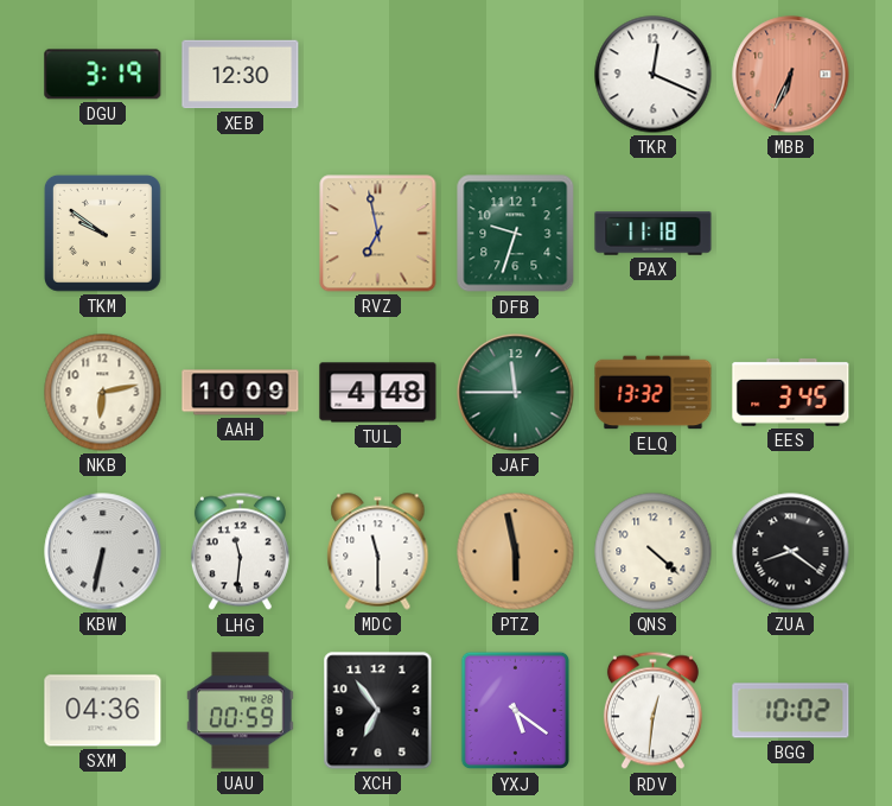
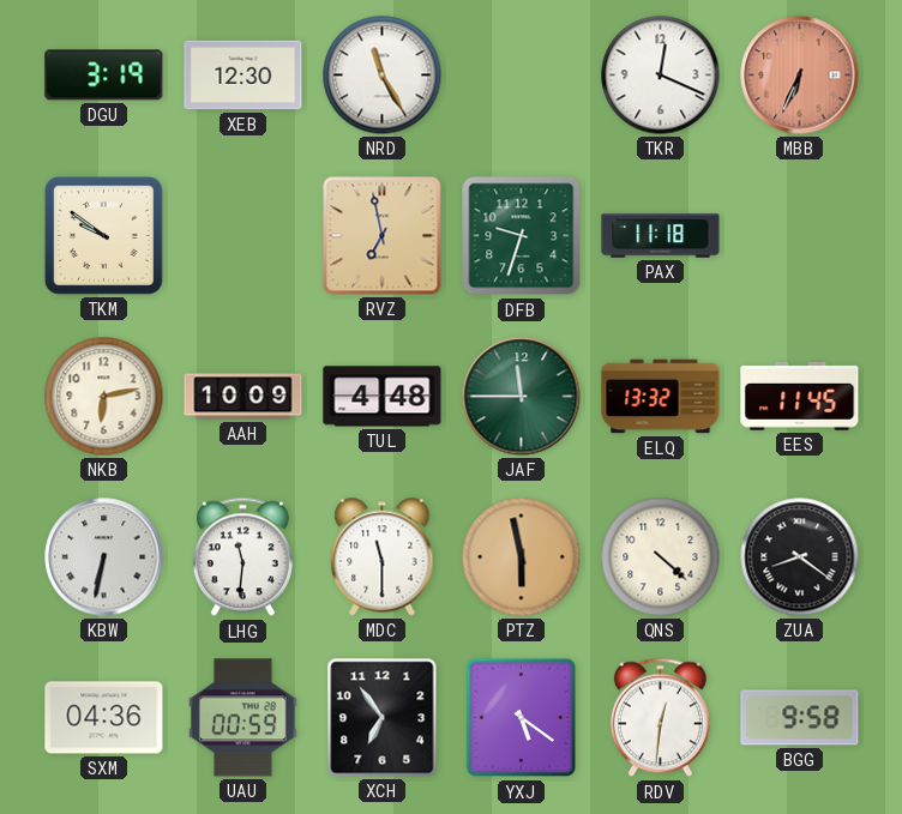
NRD: none -> 11:25 (383, 76)
EES: 3:45 -> 11:45 (800, 397)
BGG: 10:02 -> 9:58 (800, 718)
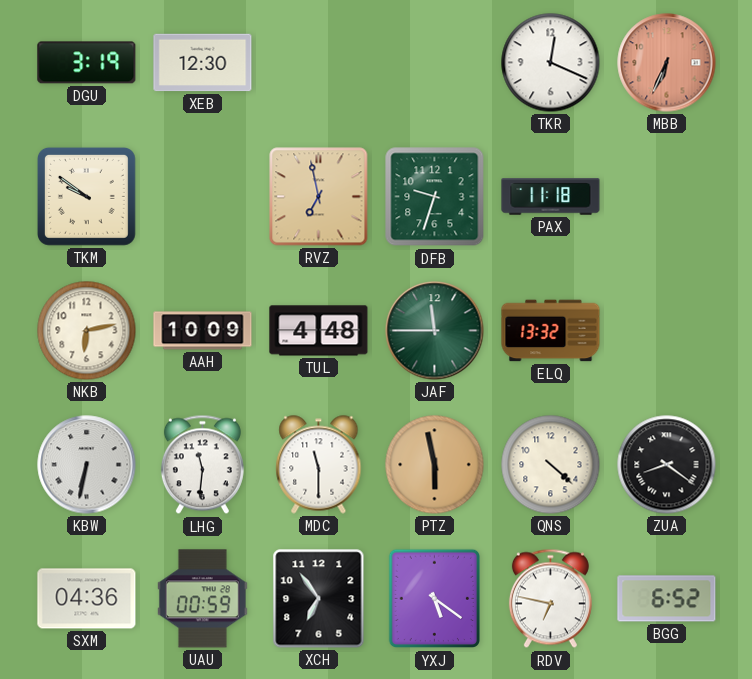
NRD: 11:25 -> none (383, 76)
EES: 11:45 -> none (800, 397)
RDV: 12:31 -> 6:47 (550, 599)
BGG: 9:58 -> 6:52 (667, 599)
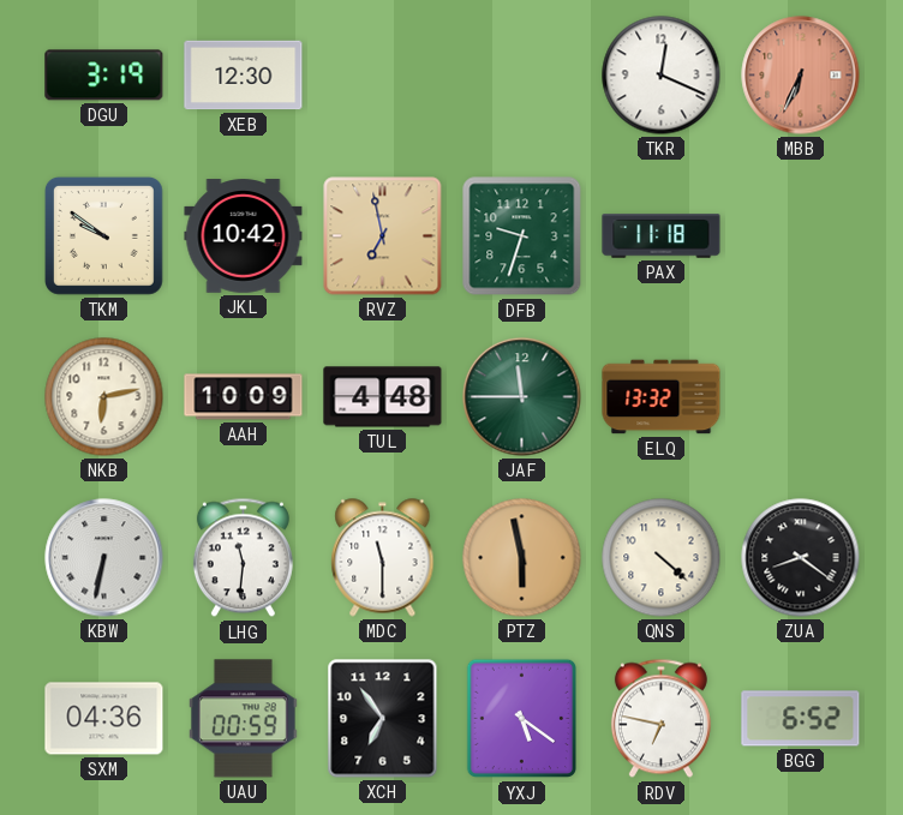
JKL: none -> 10:42 (244, 236)
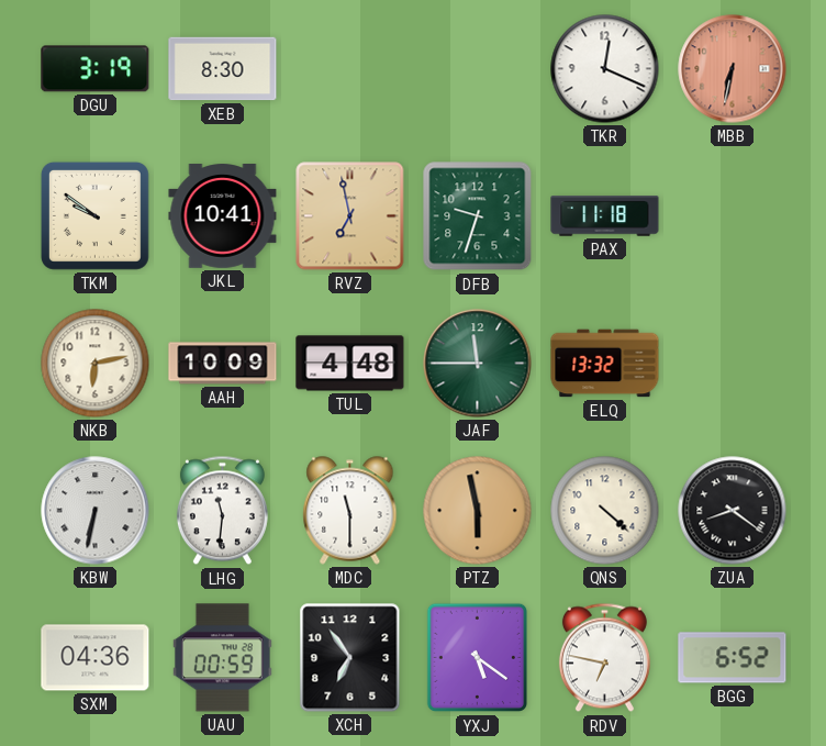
XEB: 12:30 -> 8:30 (223, 69)
MBB: 6:34 -> 6:32 (733, 69)
JKL: 10:42 -> 10:41 (223, 216)
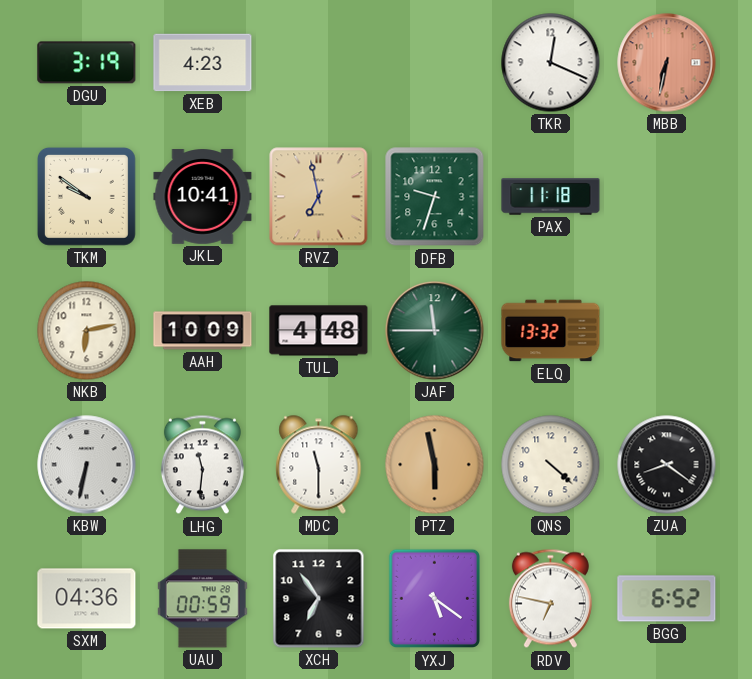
XEB: 8:30 -> 4:23 (203, 63)
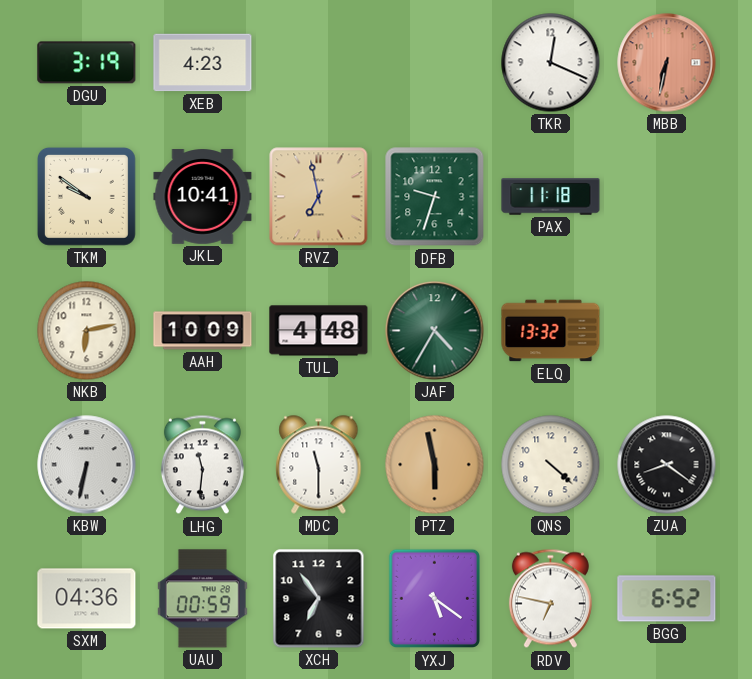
JAF: 11:45 -> 4:35 (435, 331)
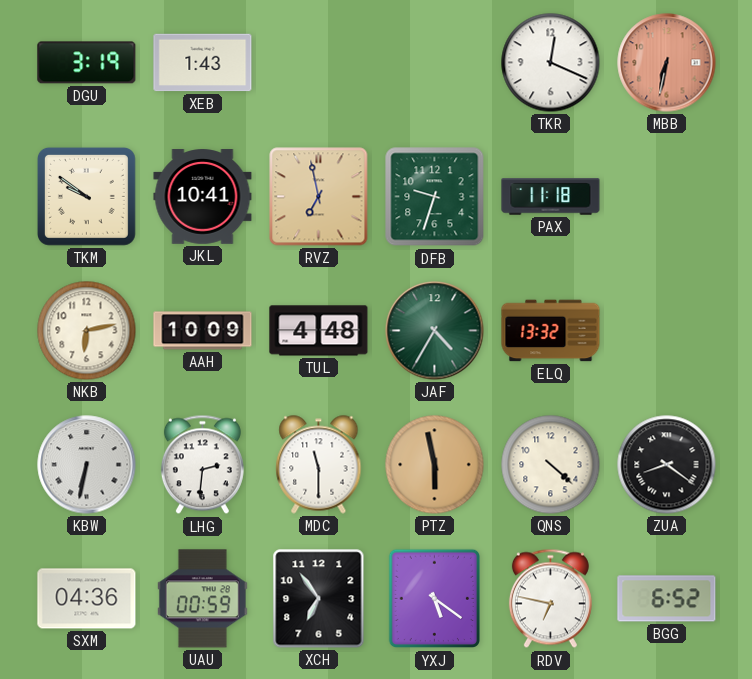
XEB: 4:23 -> 1:43 (203, 63)
LHG: 11:31 -> 2:31 (202, 465)
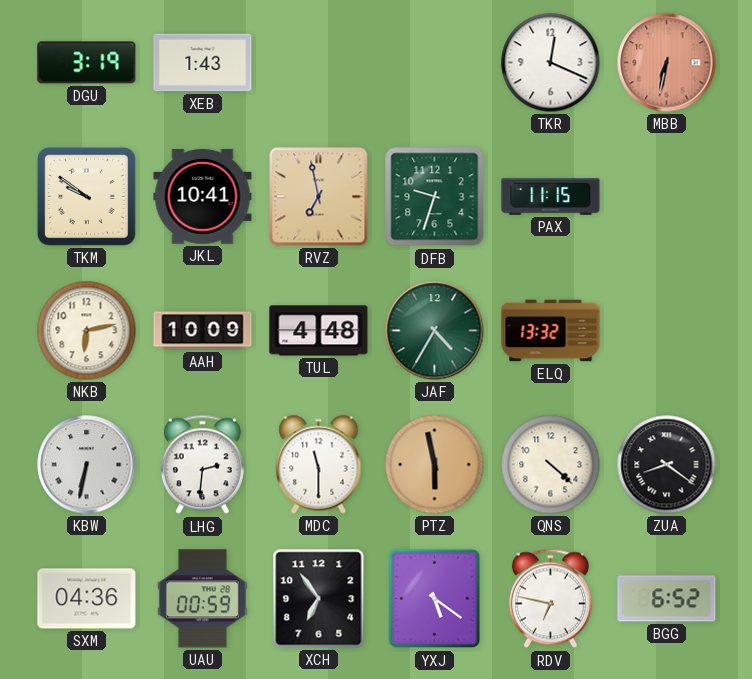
PAX: 11:18 -> 11:15 (551, 197)
